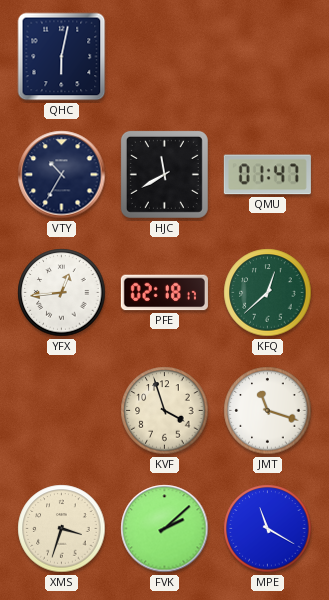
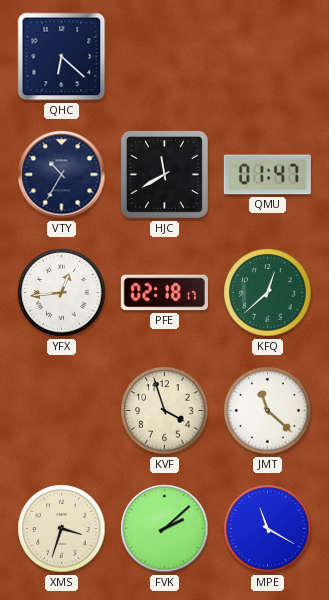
QHC: 6:02 -> 6:22 (62, 57)
JMT: 11:18 -> 11:22 (268, 411)
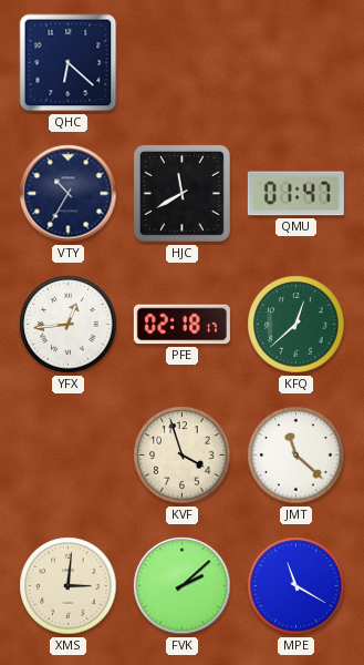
XMS: 3:33 -> 3:01 (69, 586)
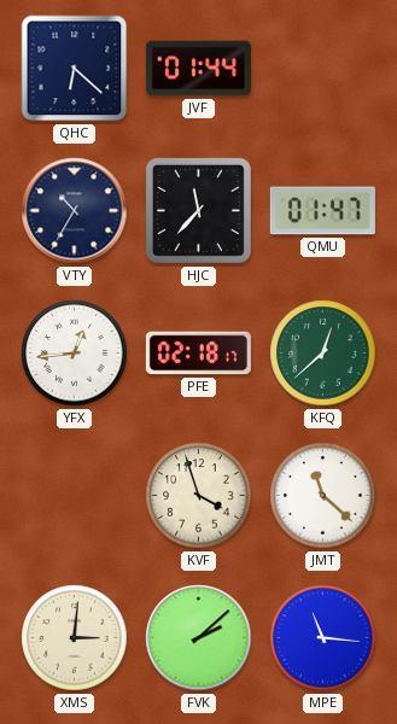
JVF: none -> 01:44 (198, 69)
HJC: 11:40 -> 11:37 (198, 210)
MPE: 11:20 -> 11:16 (323, 638)
